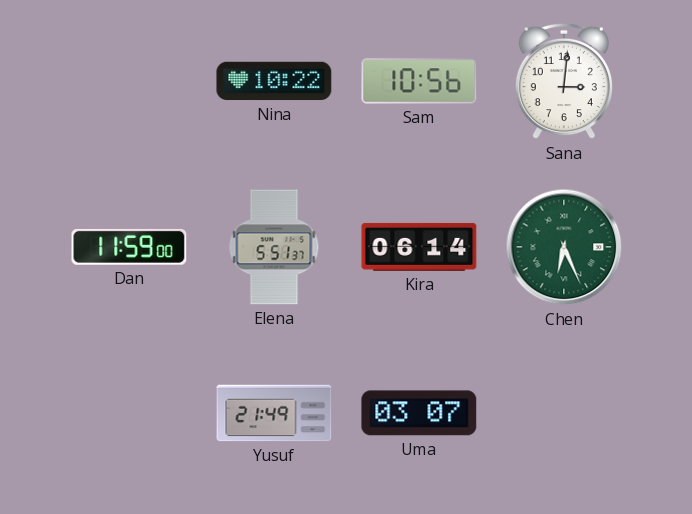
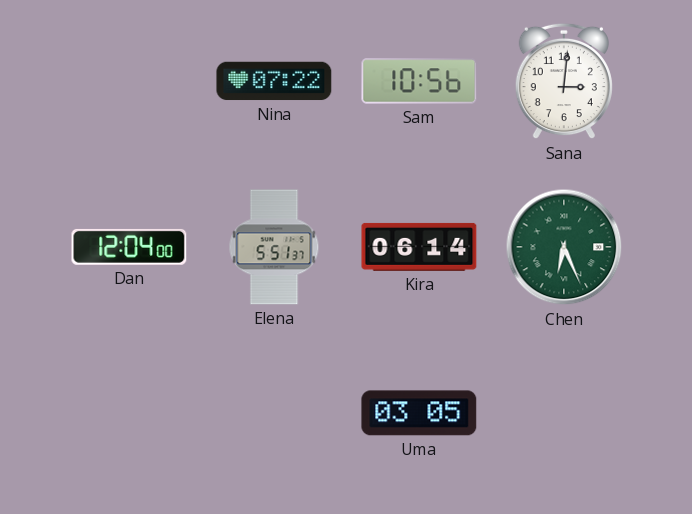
Nina: 10:22 -> 07:22 (274, 81)
Dan: 11:59 -> 12:04 (129, 247)
Yusuf: 21:49 -> none (274, 413)
Uma: 03:07 -> 03:05 (419, 413)
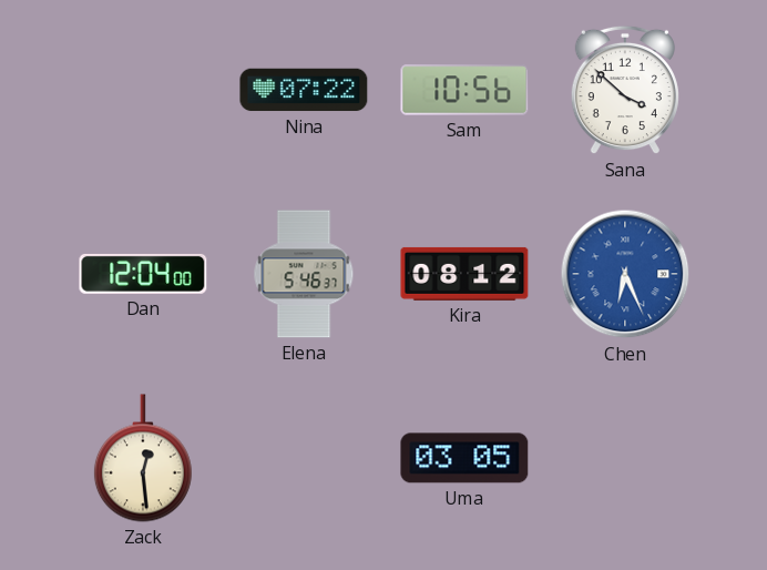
Sana: 3:01 -> 3:52 (625, 90)
Elena: 5:51 -> 5:46 (304, 274)
Kira: 06:14 -> 08:12 (464, 274)
Chen dial: green -> blue (625, 274)
Zack: none -> 12:29 (143, 458)
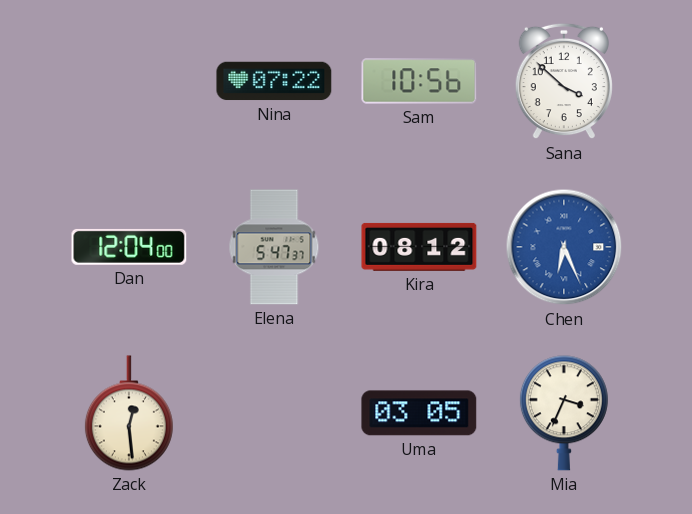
Elena: 5:46 -> 5:47 (274, 247)
Mia: none -> 3:34 (564, 413)
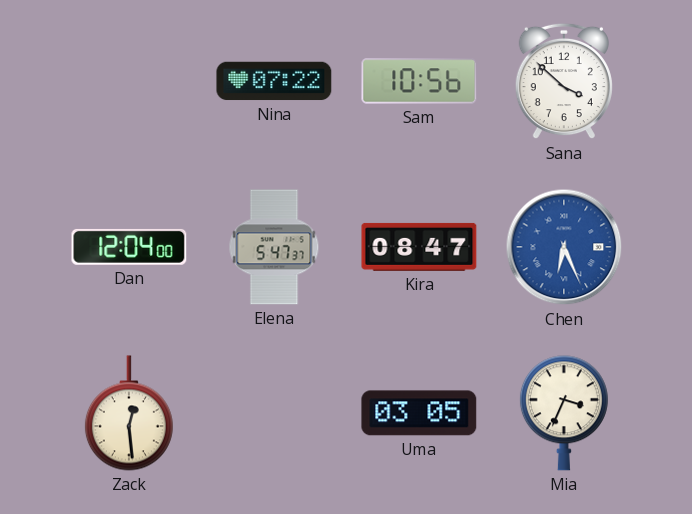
Kira: 08:12 -> 08:47 (419, 247)
